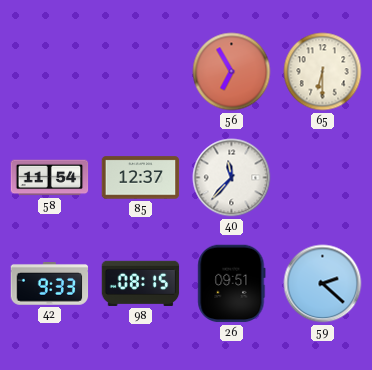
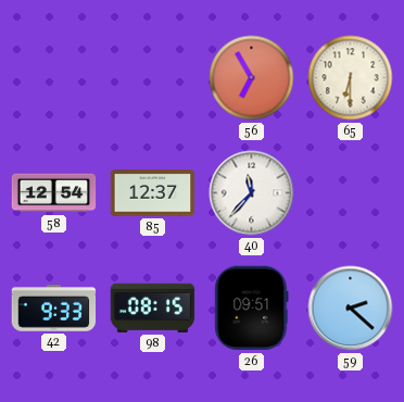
58: 11:54 -> 12:54 (54, 193)
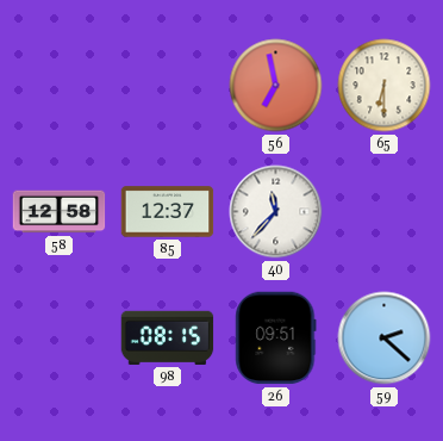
56: 6:55 -> 6:58 (276, 86)
58: 12:54 -> 12:58 (60, 212)
42: 9:33 -> none (54, 309)
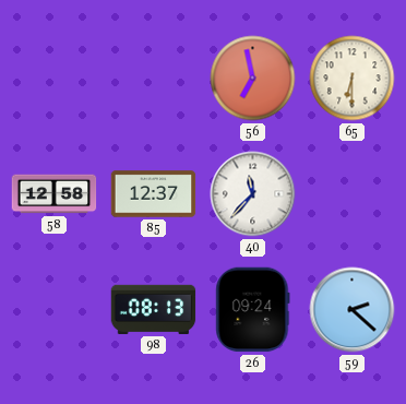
98: 08:15 -> 08:13 (154, 309)
26: 09:51 -> 09:24 (253, 310)
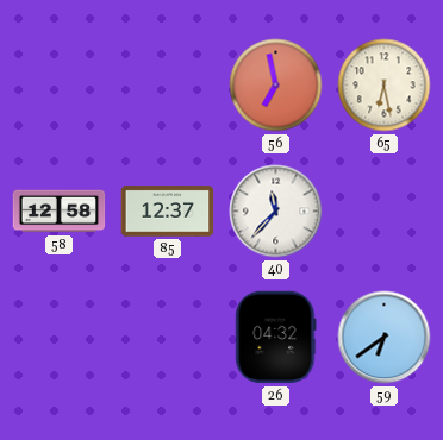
65: 6:30 -> 6:28 (385, 86)
98: 08:13 -> none (154, 309)
26: 09:24 -> 04:32 (276, 338)
59: 2:22 -> 6:39 (385, 338)
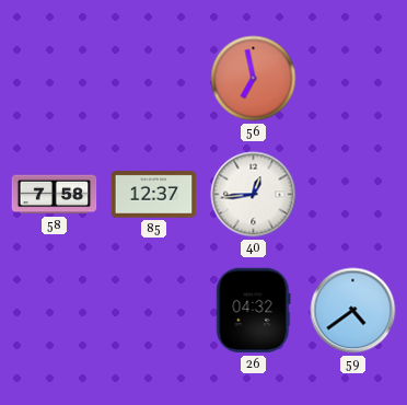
65: 6:28 -> none (385, 86)
58: 12:58 -> 7:58 (55, 195)
40: 11:37 -> 12:44 (254, 195)
59: 6:39 -> 4:39 (353, 311)
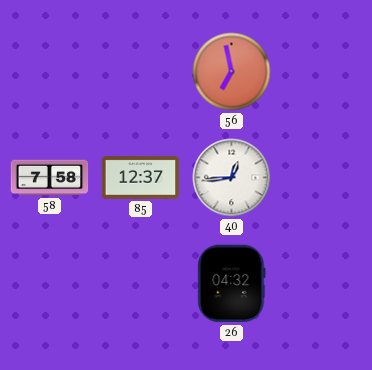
59: 4:39 -> none (353, 311)
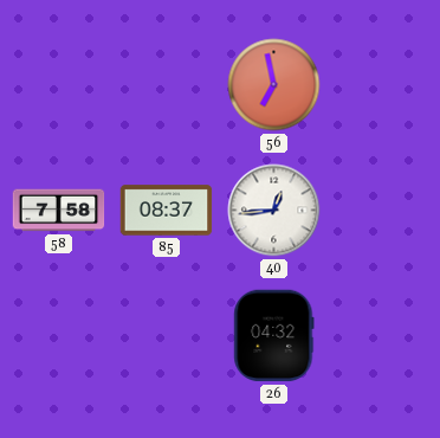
85: 12:37 -> 08:37 (167, 211)
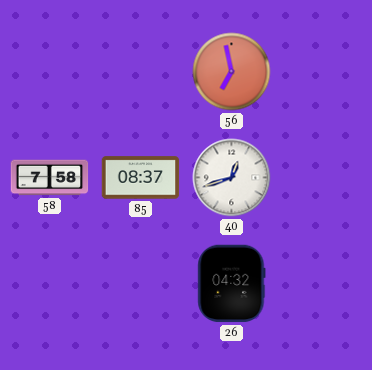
40: 12:44 -> 12:42 (232, 178)
